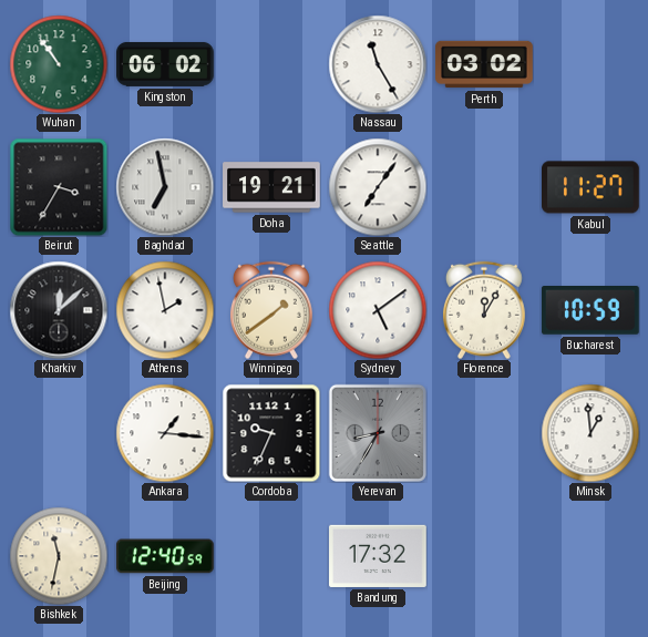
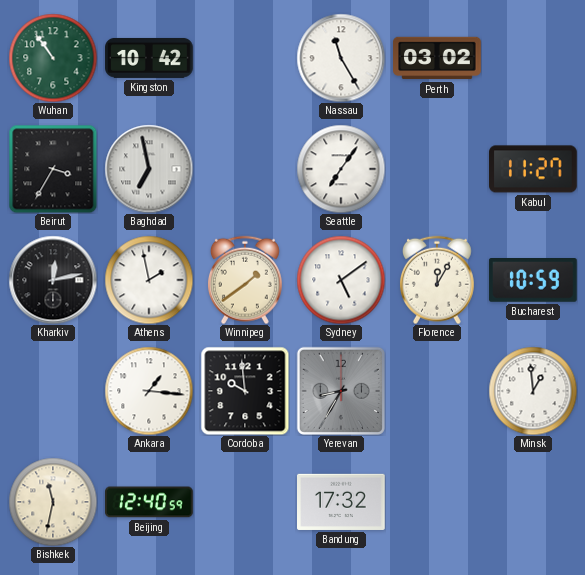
Kingston: 06:02 -> 10:42 (149, 58)
Doha: 19:21 -> none (271, 187)
Kharkiv: 12:08 -> 12:13 (53, 280)
Cordoba: 9:34 -> 9:59 (245, 391)
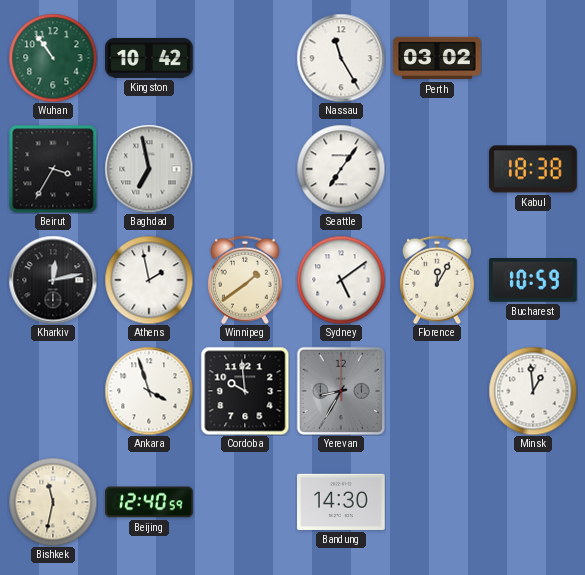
Kabul: 11:27 -> 18:38 (534, 169)
Ankara: 1:16 -> 3:57 (149, 391)
Bandung: 17:32 -> 14:30 (342, 502)
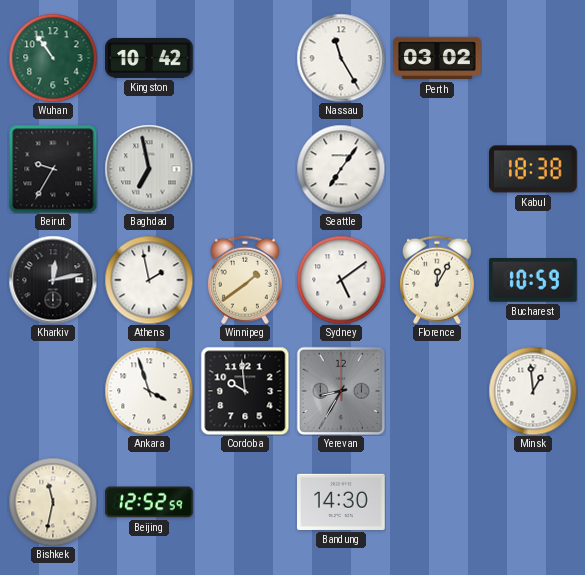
Beirut: 3:35 -> 9:35 (53, 169)
Beijing: 12:40 -> 12:52 (150, 502)
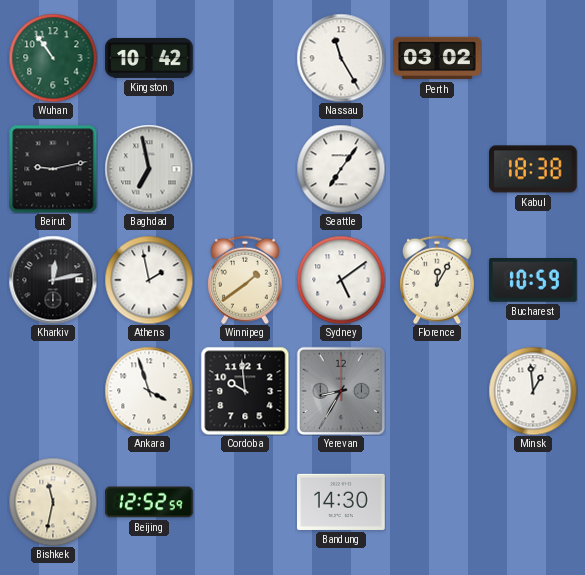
Beirut: 9:35 -> 9:13 (53, 169)
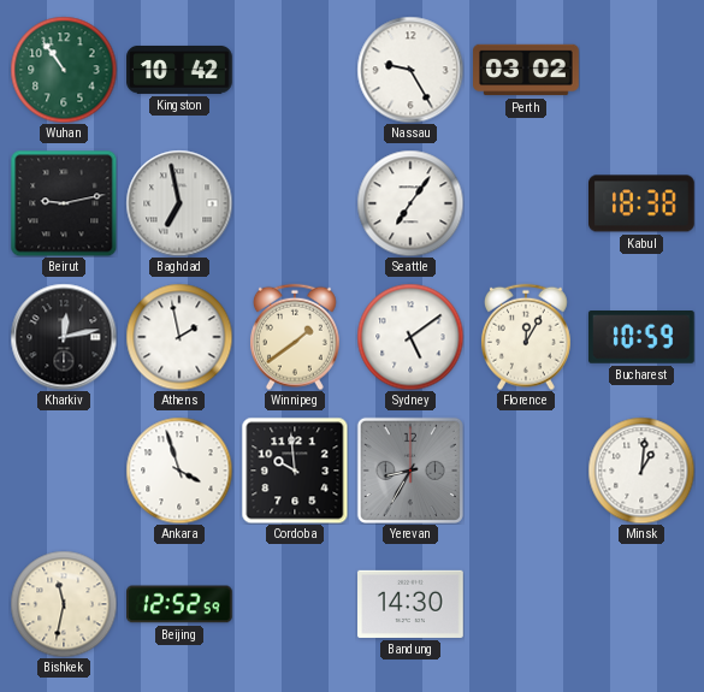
Nassau: 11:25 -> 9:25 (410, 70)
Minsk: 12:59 -> 1:01 (641, 471)
